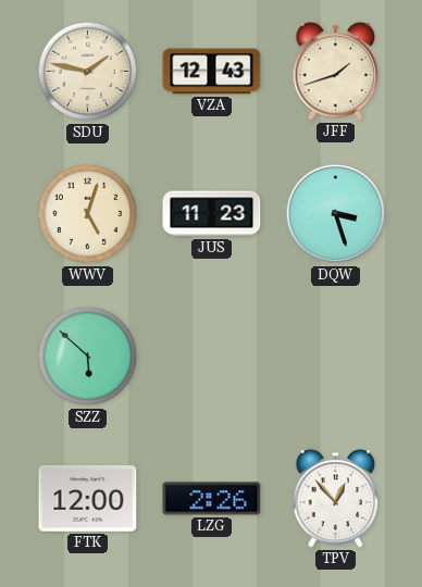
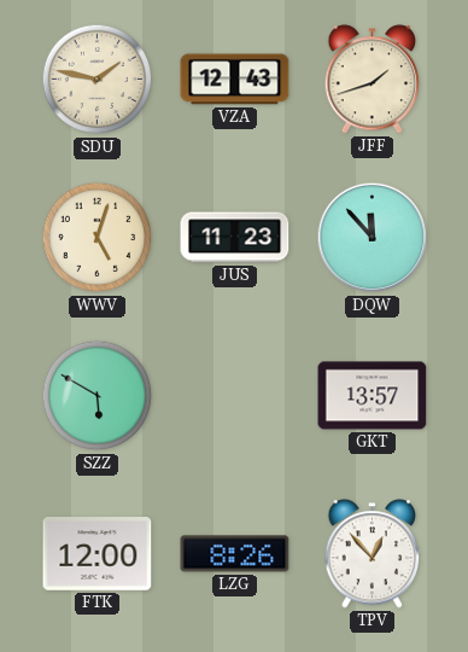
DQW: 3:27 -> 11:53 (373, 238)
SZZ: 5:52 -> 5:50 (98, 396)
GKT: none -> 13:57 (373, 396)
LZG: 2:26 -> 8:26 (235, 554)
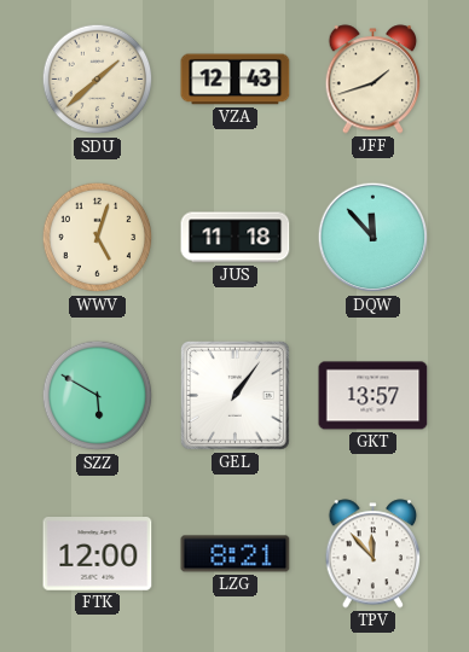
SDU: 1:47 -> 1:38 (98, 80)
JUS: 11:23 -> 11:18 (236, 238)
GEL: none -> 1:06 (234, 395)
LZG: 8:26 -> 8:21 (236, 554)
TPV: 12:53 -> 11:53 (374, 554)
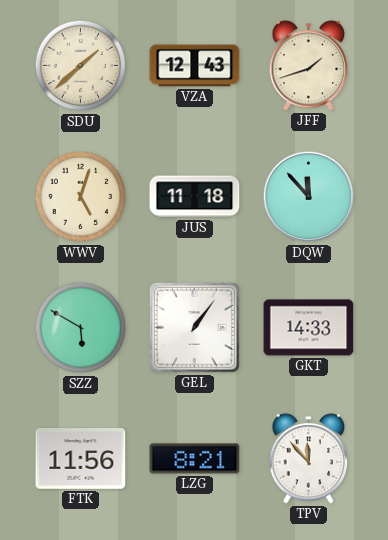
GKT: 13:57 -> 14:33 (309, 328)
FTK: 12:00 -> 11:56 (81, 459)
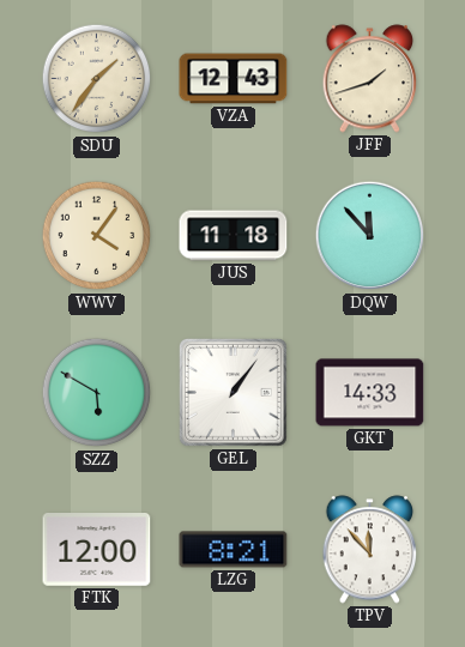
SDU: 1:38 -> 1:36 (97, 79)
WWV: 5:03 -> 4:06 (97, 236)
FTK: 11:56 -> 12:00 (97, 550)
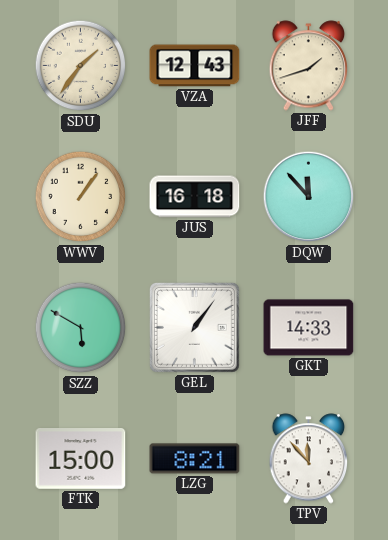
WWV: 4:06 -> 1:06 (81, 197)
JUS: 11:18 -> 16:18 (195, 197)
FTK: 12:00 -> 15:00 (81, 459)
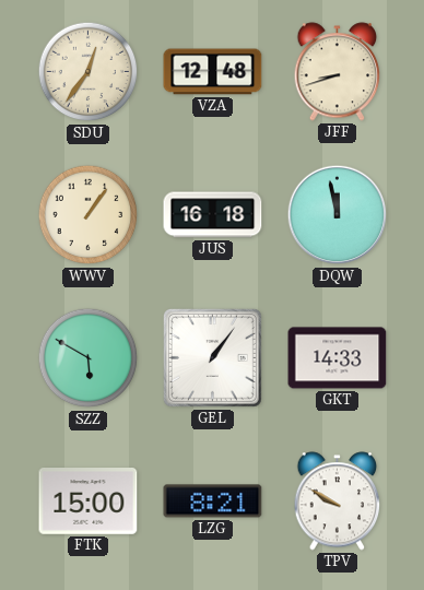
SDU: 1:36 -> 12:36 (89, 72)
VZA: 12:43 -> 12:48 (213, 72)
JFF: 1:42 -> 8:42 (338, 72)
DQW: 11:53 -> 11:58 (338, 215)
TPV: 11:53 -> 9:50 (338, 501)
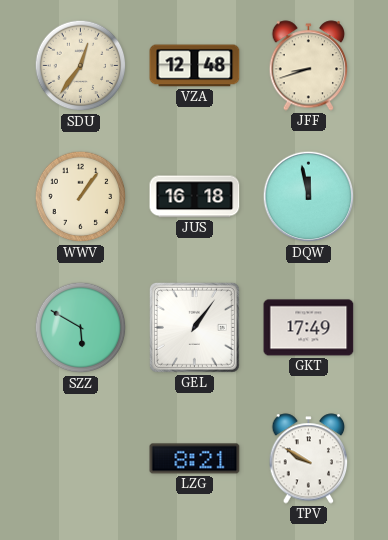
GKT: 14:33 -> 17:49 (309, 328)
FTK: 15:00 -> none (89, 501)
